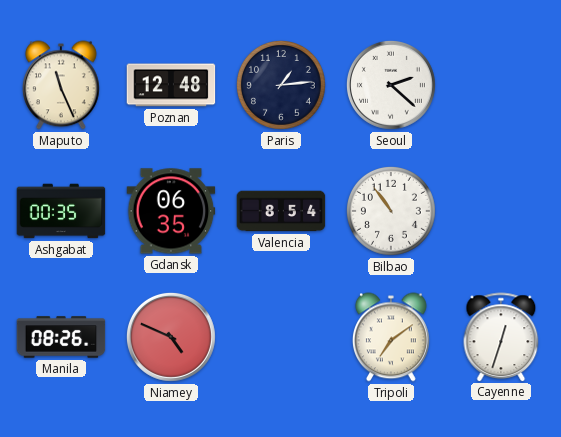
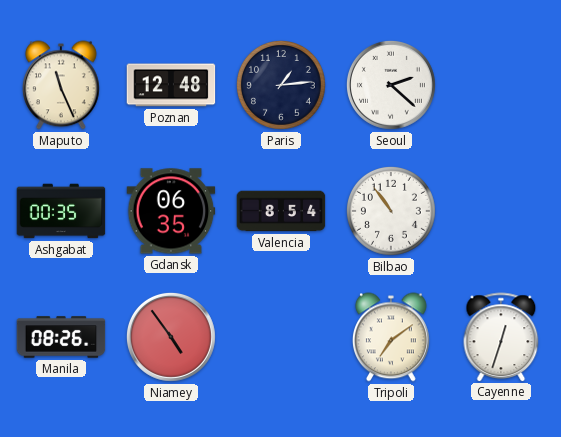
Niamey: 4:49 -> 4:54 (171, 337)
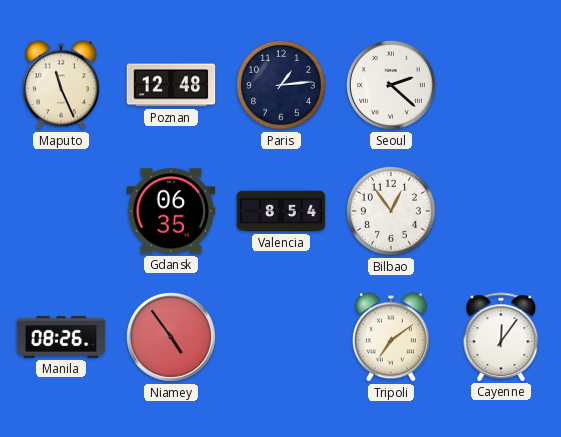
Ashgabat: 00:35 -> none (61, 211)
Bilbao: 10:54 -> 12:54 (391, 211)
Cayenne: 12:33 -> 12:06 (501, 337)
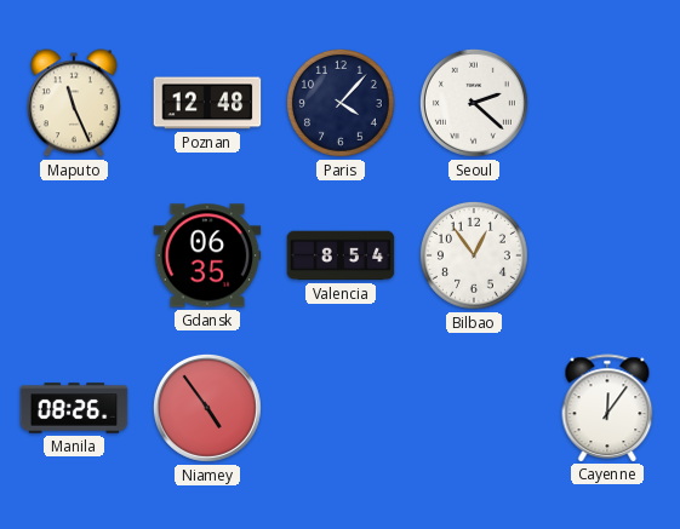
Paris: 1:14 -> 4:07 (341, 103)
Tripoli: 7:09 -> none (391, 337)
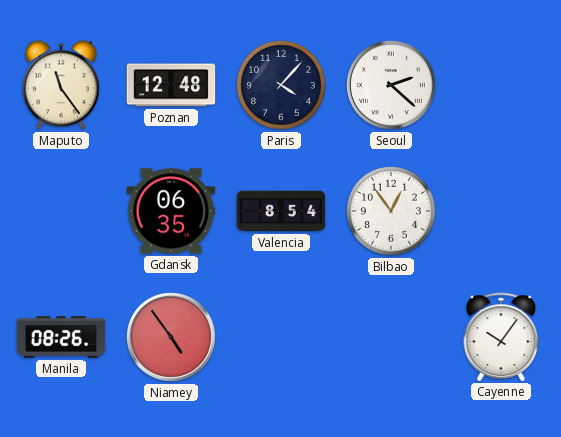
Maputo: 11:26 -> 11:24 (61, 85)
Cayenne: 12:06 -> 10:06 (501, 337)
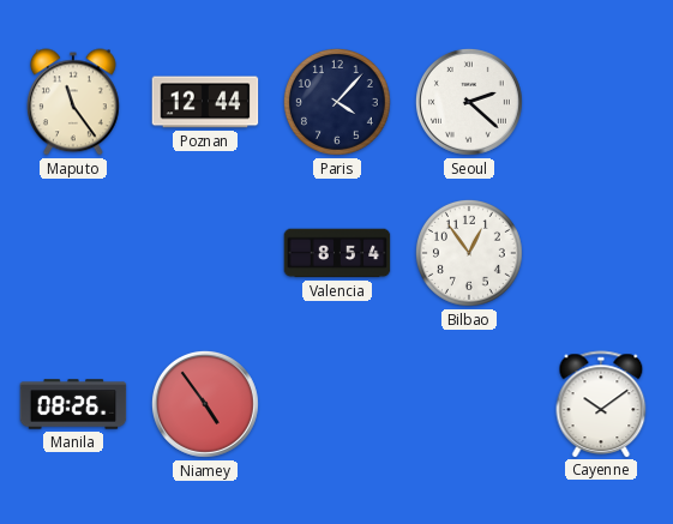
Poznan: 12:48 -> 12:44 (205, 102)
Gdansk: 06:35 -> none (171, 211)
Cayenne: 10:06 -> 10:09 (601, 404)
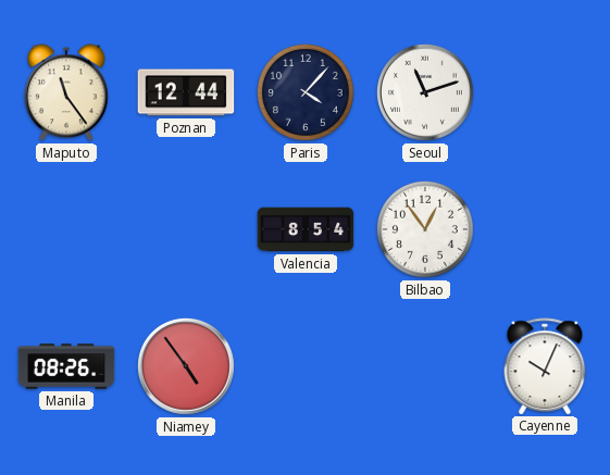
Seoul: 2:22 -> 11:12 (425, 92)
Cayenne: 10:09 -> 10:04 (545, 366)
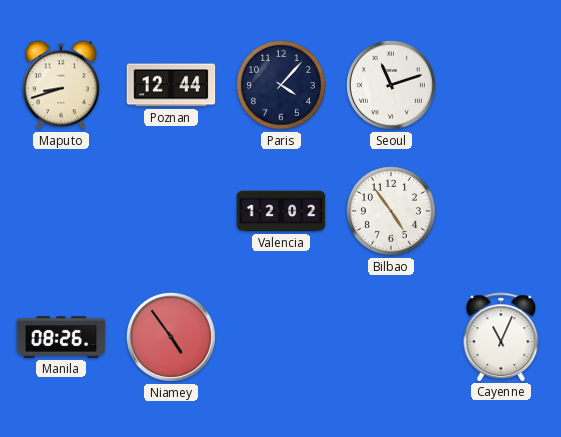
Maputo: 11:24 -> 8:42 (61, 85)
Valencia: 8:54 -> 12:02 (281, 211)
Bilbao: 12:54 -> 4:54 (391, 211)
Cayenne: 10:04 -> 11:04 (501, 337)
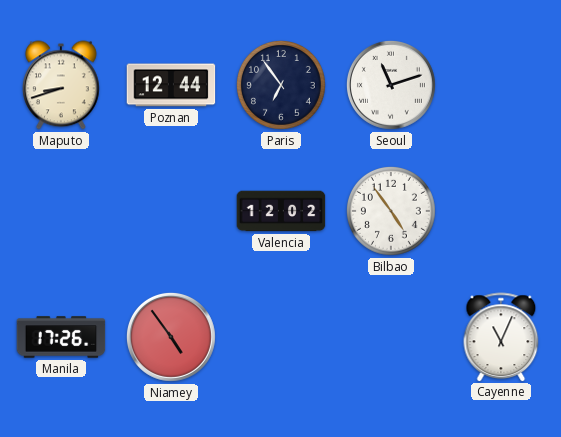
Paris: 4:07 -> 6:54 (281, 85)
Manila: 08:26 -> 17:26 (61, 337)
